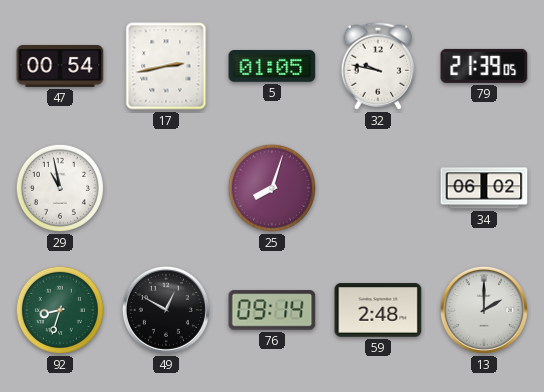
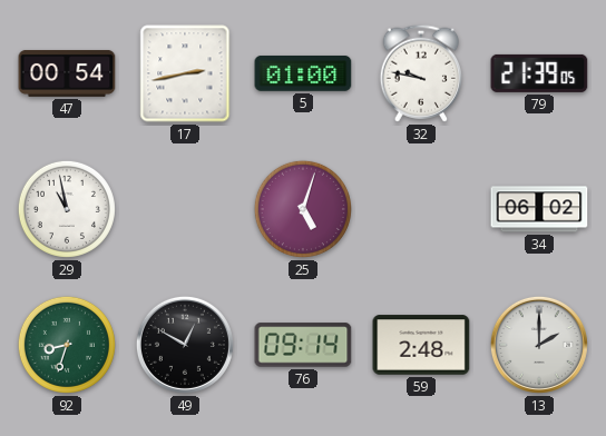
5: 01:05 -> 01:00 (303, 73)
25: 8:03 -> 5:03 (303, 209)
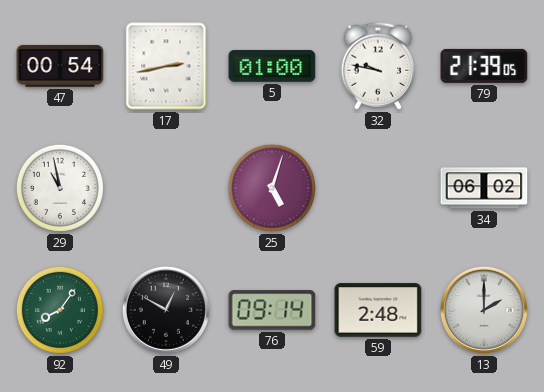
92: 8:33 -> 8:06 (60, 310)
